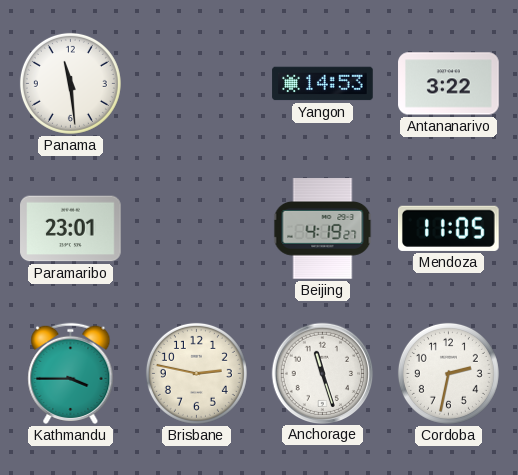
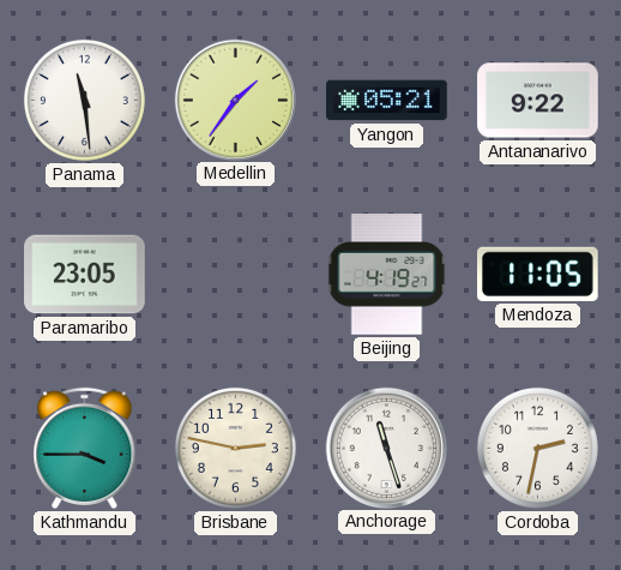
Medellin: none -> 1:36 (235, 100)
Yangon: 14:53 -> 05:21 (387, 101)
Antananarivo: 3:22 -> 9:22 (538, 101)
Paramaribo: 23:01 -> 23:05 (85, 275)
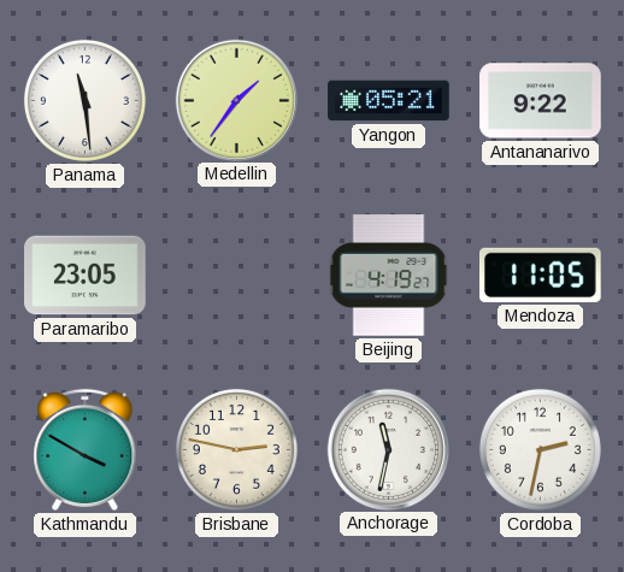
Kathmandu: 3:45 -> 3:50 (86, 449)
Anchorage: 11:27 -> 11:32 (388, 449)
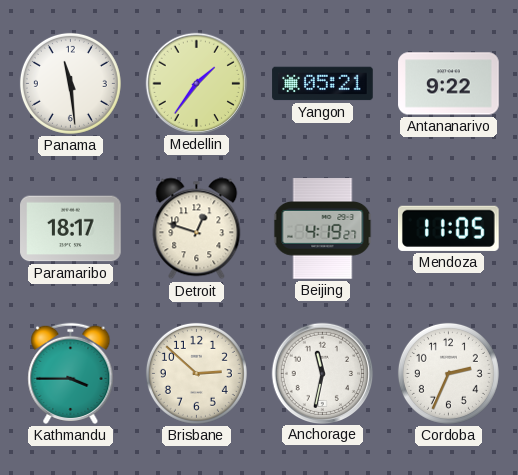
Paramaribo: 23:05 -> 18:17 (71, 229)
Detroit: none -> 12:48 (197, 229)
Kathmandu: 3:50 -> 3:45 (71, 373)
Brisbane: 2:47 -> 2:52 (196, 373)
Cordoba: 2:32 -> 2:34 (448, 373)
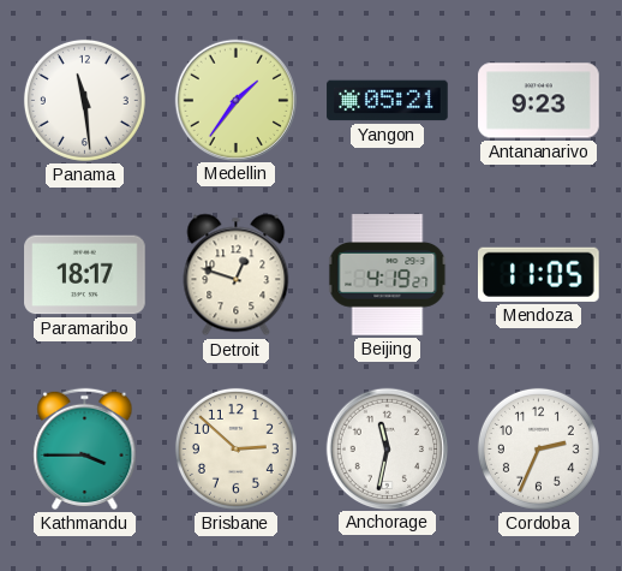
Antananarivo: 9:22 -> 9:23 (539, 101)
